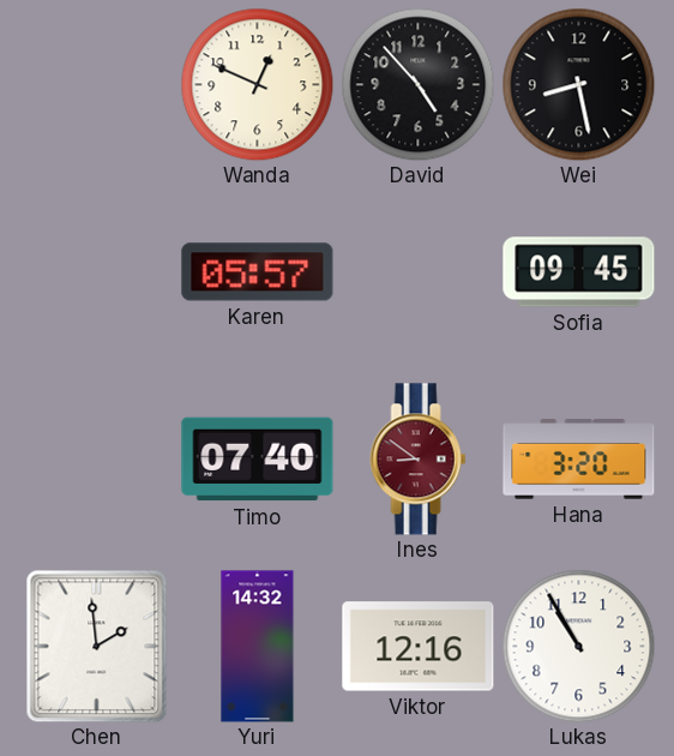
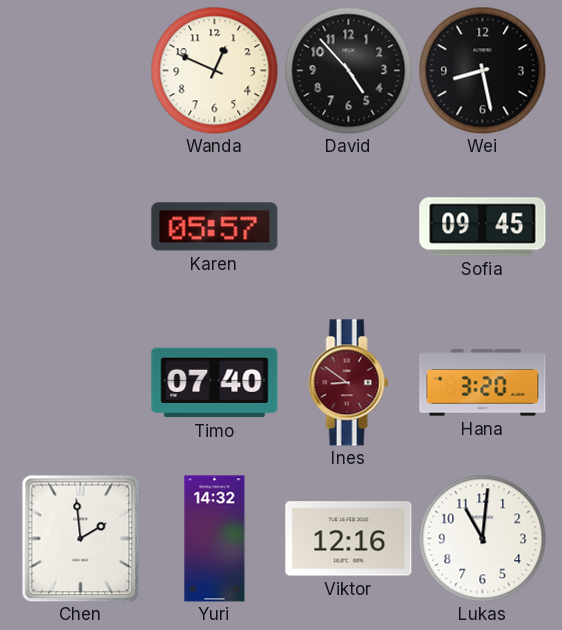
Lukas: 10:55 -> 11:01 (482, 538)
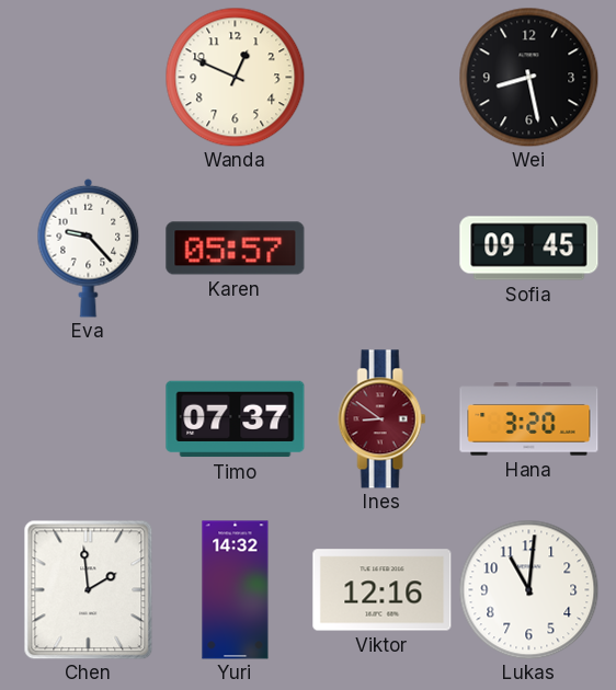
David: 4:53 -> none (348, 70)
Eva: none -> 9:23 (89, 248)
Timo: 07:40 -> 07:37 (236, 419)
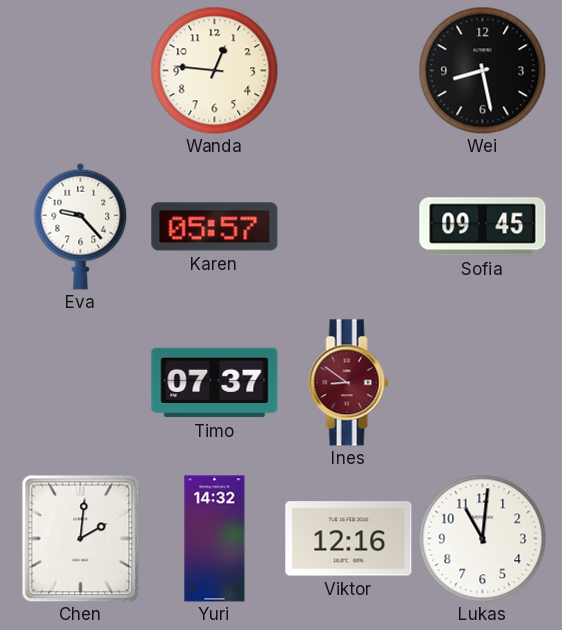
Wanda: 12:49 -> 12:46 (214, 70)
Hana: 3:20 -> none (529, 419)
Chen: 1:59 -> 2:01 (81, 538)
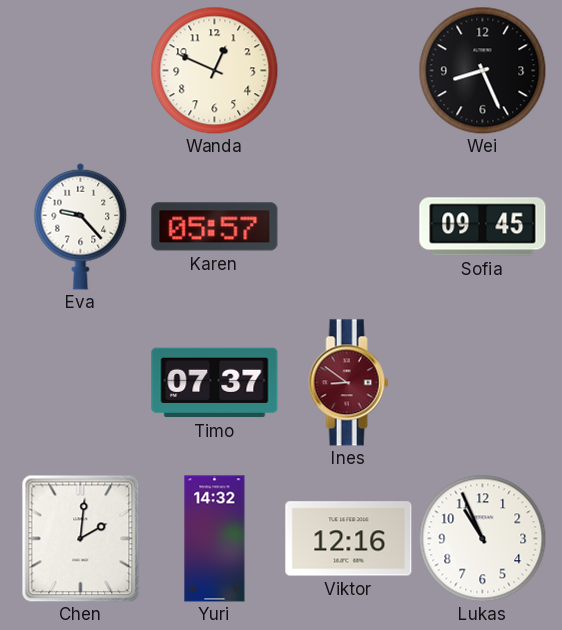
Wanda: 12:46 -> 12:49 (214, 70)
Wei: 8:28 -> 8:26 (482, 70)
Lukas: 11:01 -> 10:56 (482, 538)
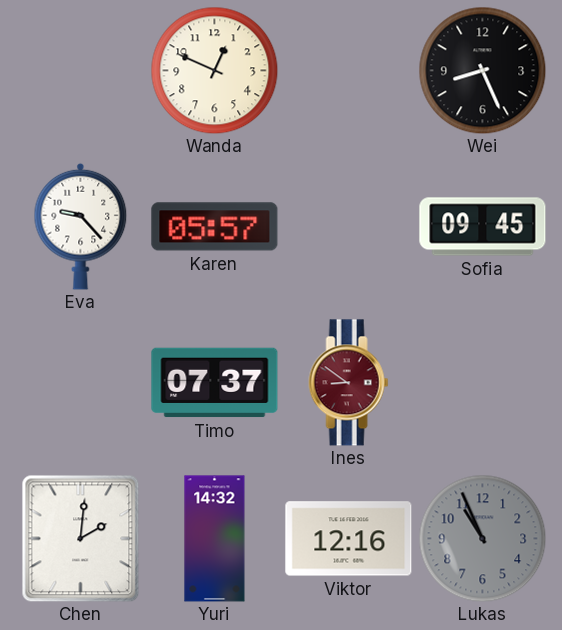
Lukas dial: white -> grey (482, 538)
